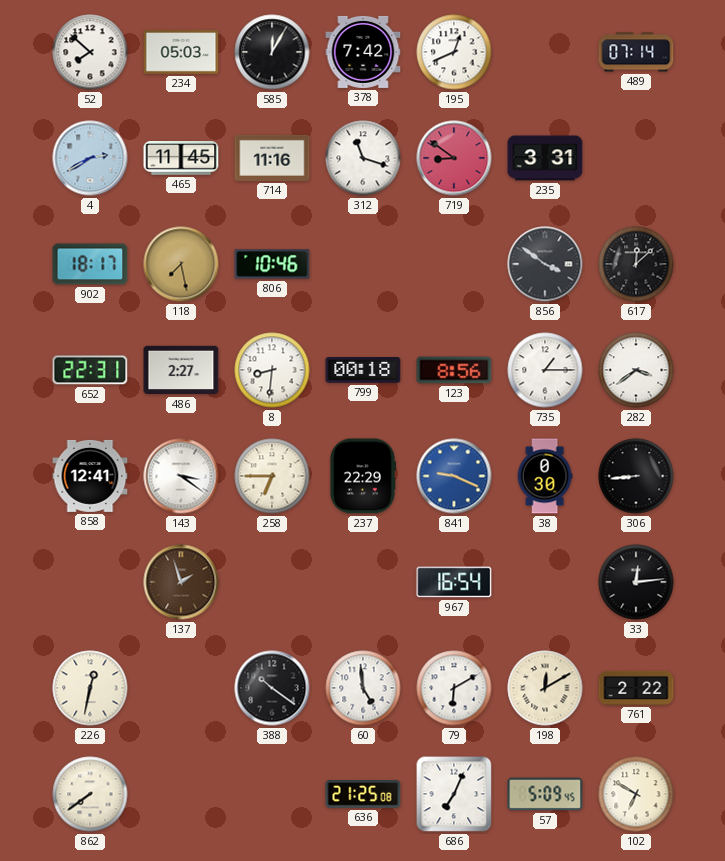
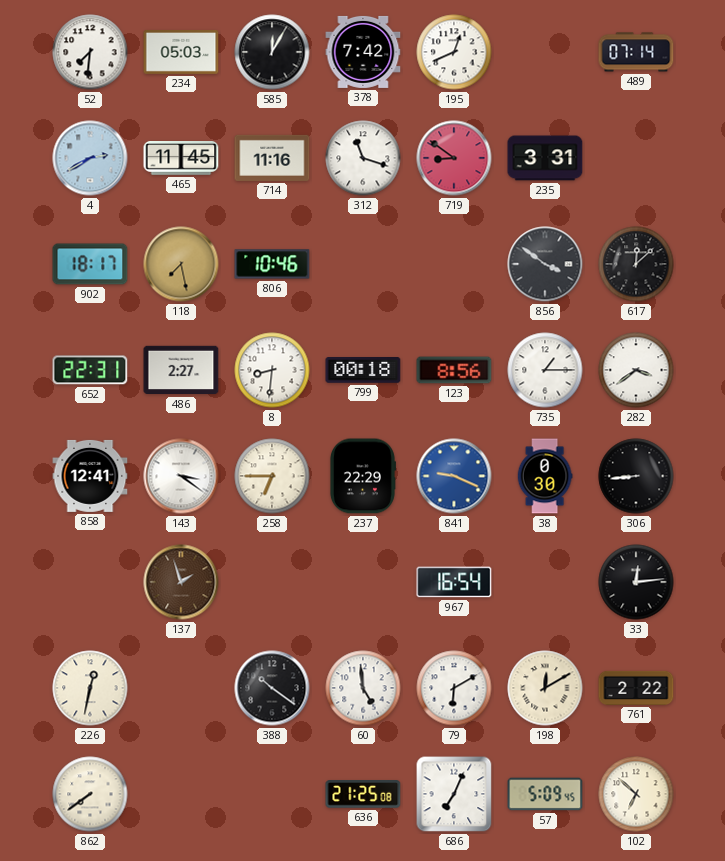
52: 7:52 -> 7:31 (90, 52)
102: 6:50 -> 6:52 (636, 794)
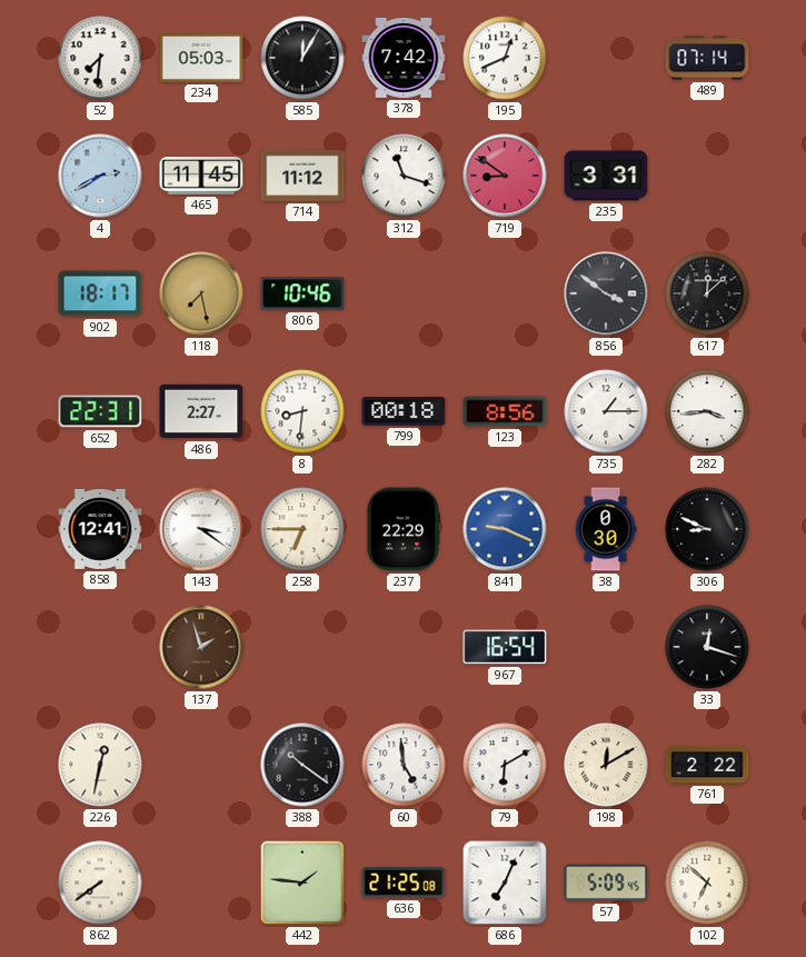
714: 11:16 -> 11:12 (302, 176)
282: 3:39 -> 3:44 (707, 411)
306: 8:44 -> 8:49 (707, 529)
33: 12:14 -> 12:18 (707, 647)
442: none -> 1:46 (302, 883)
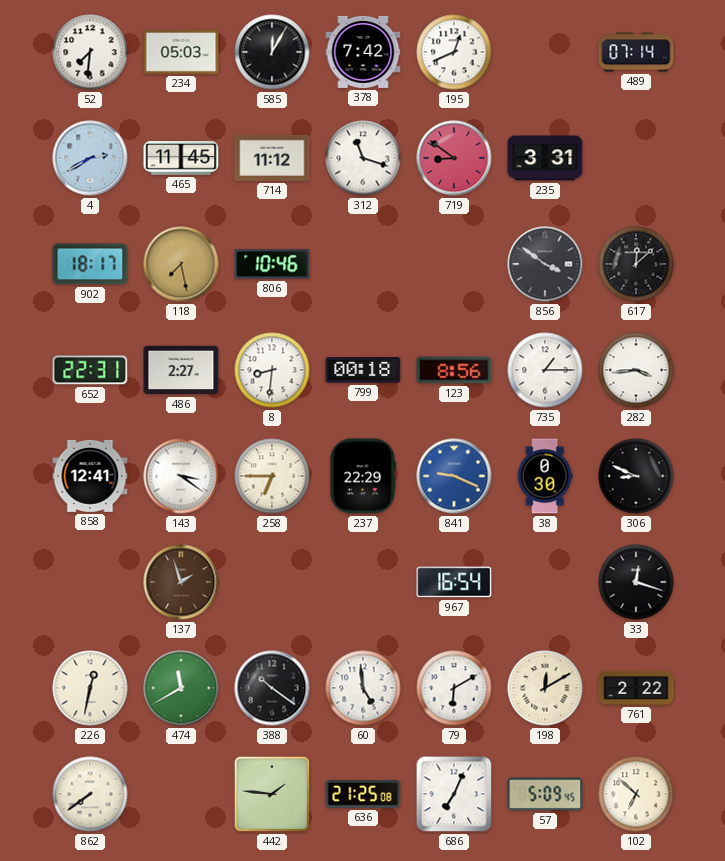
474: none -> 11:40 (181, 688)
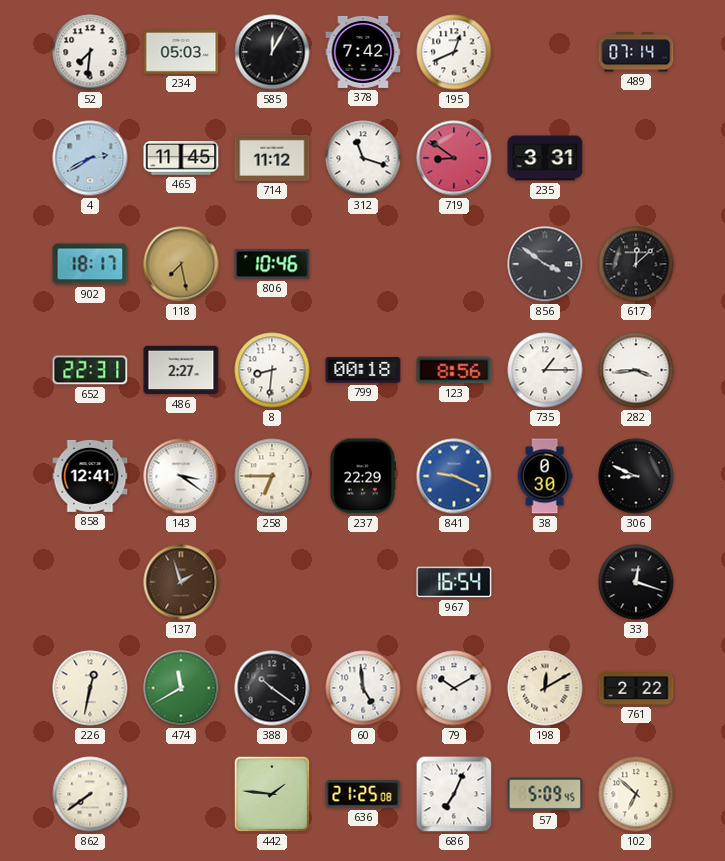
79: 6:10 -> 10:10 (454, 688)
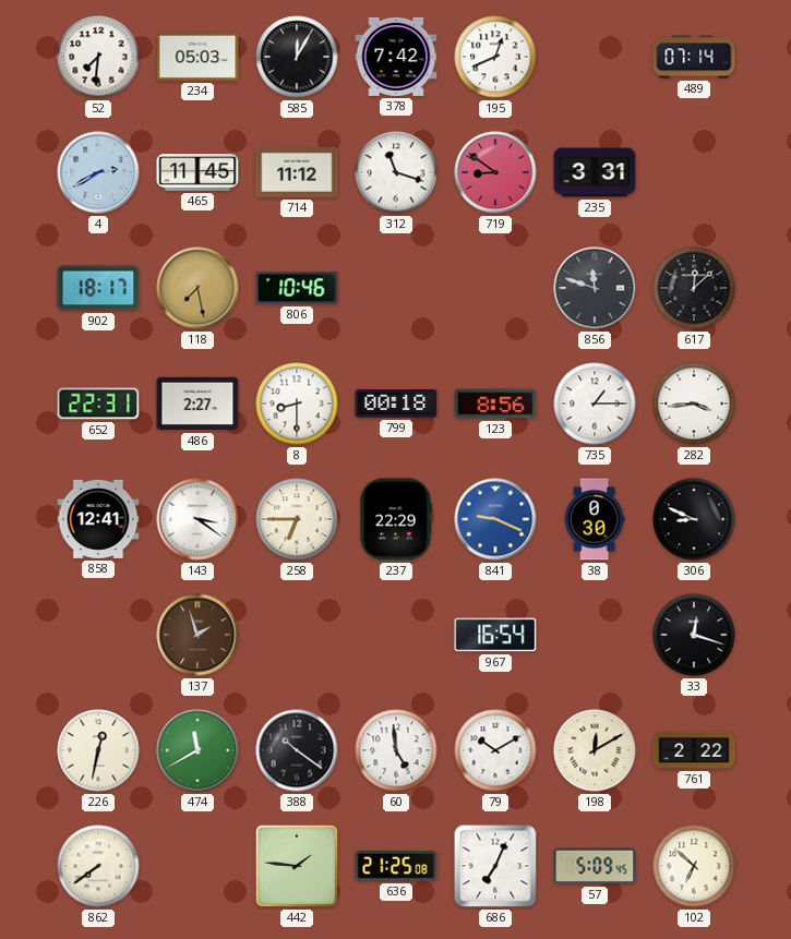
856: 3:51 -> 11:48 (595, 288)
8: 8:31 -> 8:30 (297, 404)
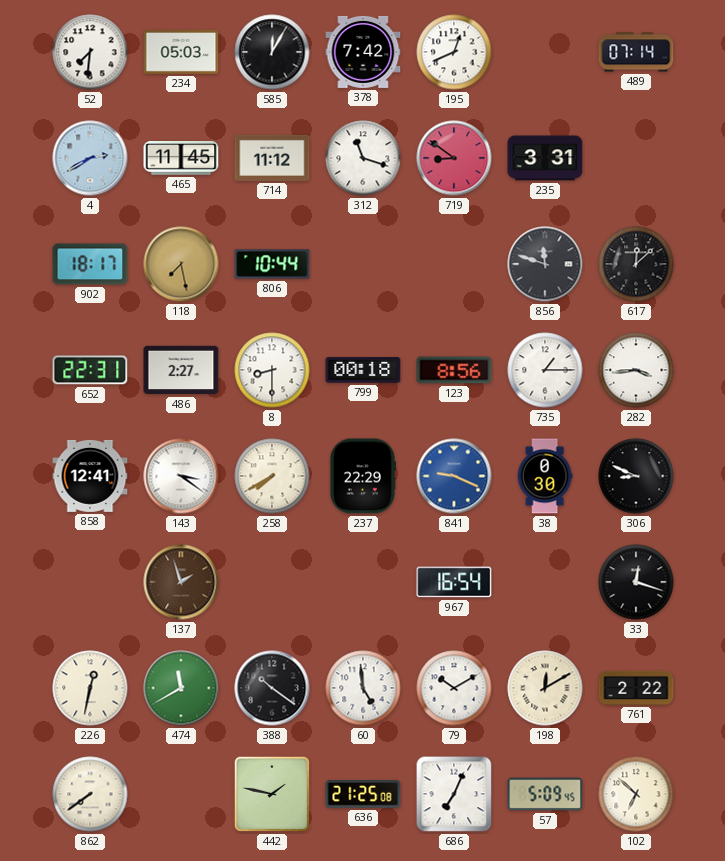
806: 10:46 -> 10:44 (272, 264)
258: 6:45 -> 7:40 (272, 476)
442: 1:46 -> 1:47 (272, 794)
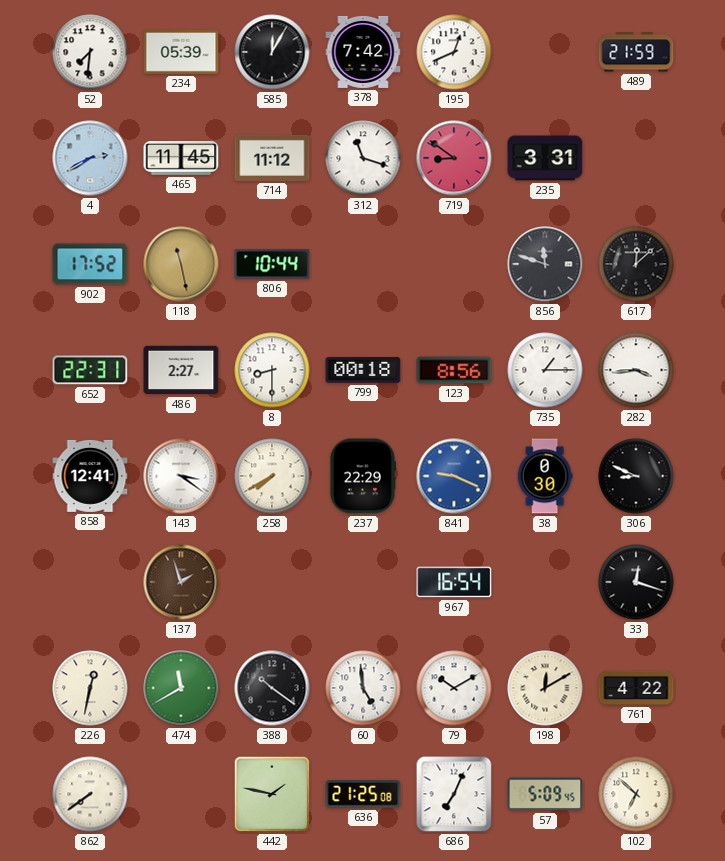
234: 05:03 -> 05:39 (181, 52)
489: 07:14 -> 21:59 (636, 52)
902: 18:17 -> 17:52 (90, 264)
118: 7:28 -> 11:28 (181, 264)
761: 2:22 -> 4:22 (636, 688)
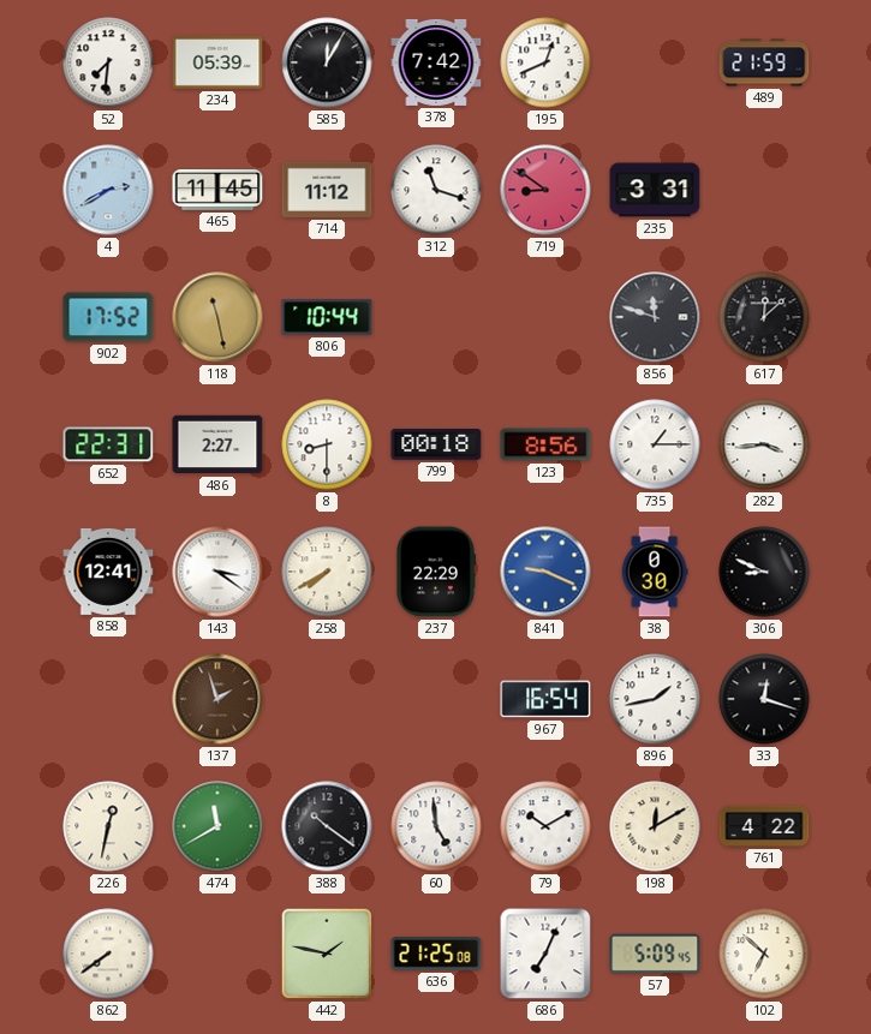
896: none -> 1:43 (655, 699)
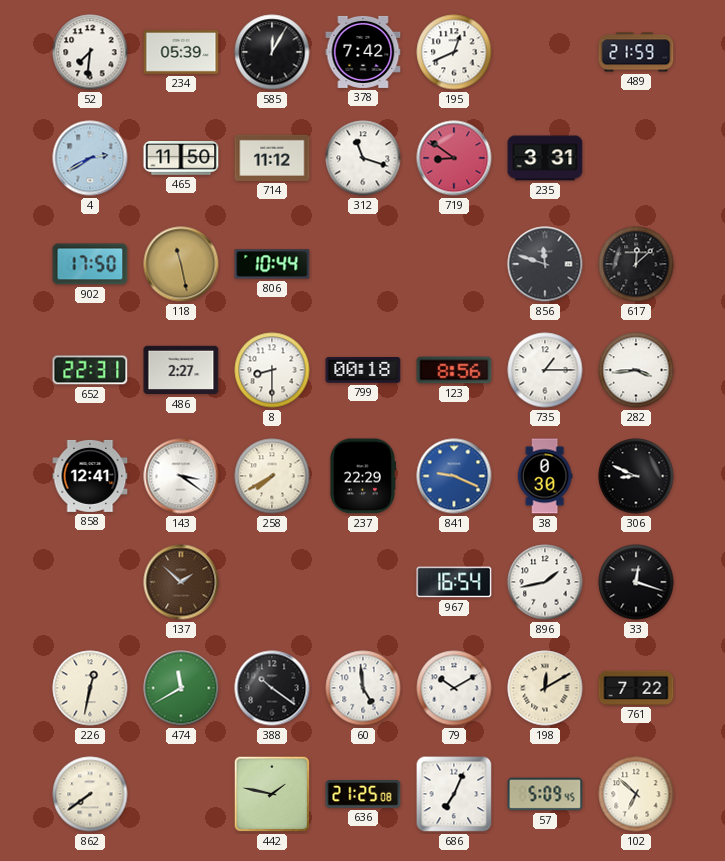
465: 11:45 -> 11:50 (181, 158)
902: 17:52 -> 17:50 (90, 264)
137: 1:57 -> 1:52 (181, 582)
761: 4:22 -> 7:22 (636, 688)
